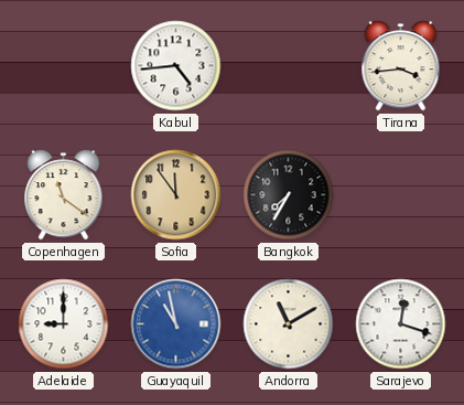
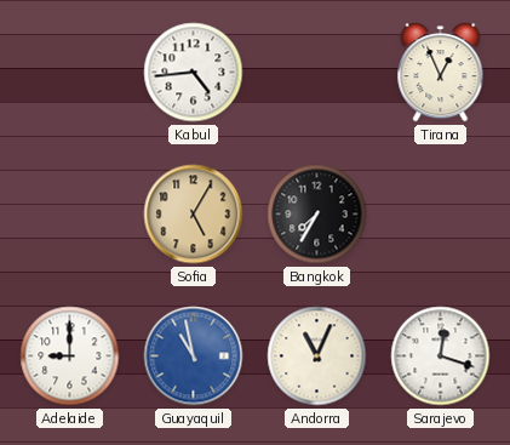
Tirana: 3:44 -> 12:56 (441, 73)
Copenhagen: 11:21 -> none (64, 195)
Sofia: 11:54 -> 5:05 (194, 215)
Andorra: 11:10 -> 11:04 (317, 356)
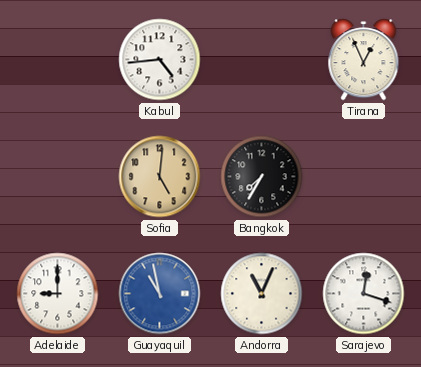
Sofia: 5:05 -> 5:01 (160, 177)
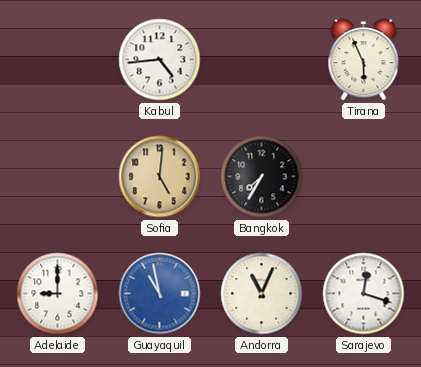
Tirana: 12:56 -> 5:56 (364, 60)
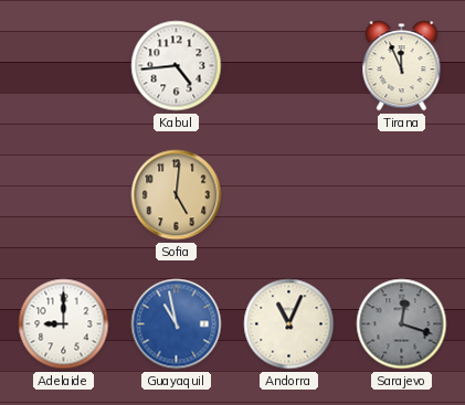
Tirana: 5:56 -> 11:56 (402, 66)
Bangkok: 7:35 -> none (262, 177)
Sarajevo dial: white -> grey (402, 324)
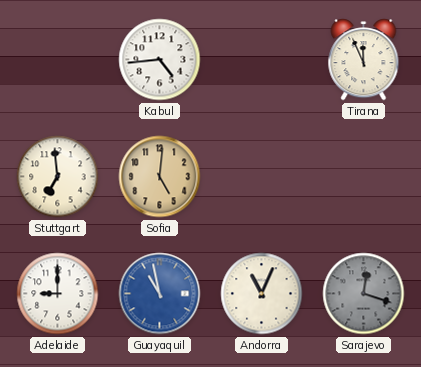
Stuttgart: none -> 6:59 (58, 177)
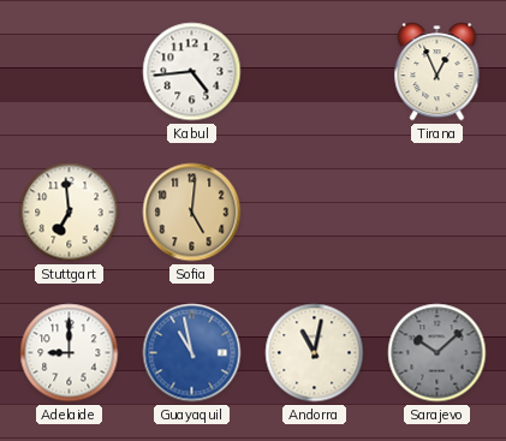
Tirana: 11:56 -> 12:56 (437, 72)
Andorra: 11:04 -> 11:02 (315, 353)
Sarajevo: 12:18 -> 10:08 (437, 353)
